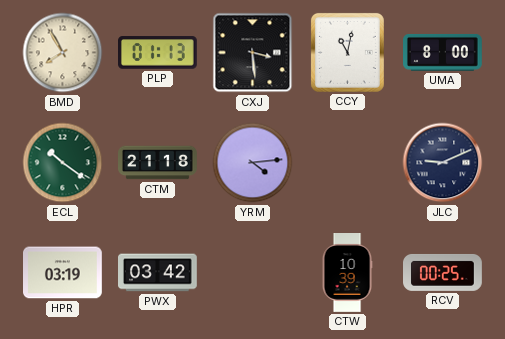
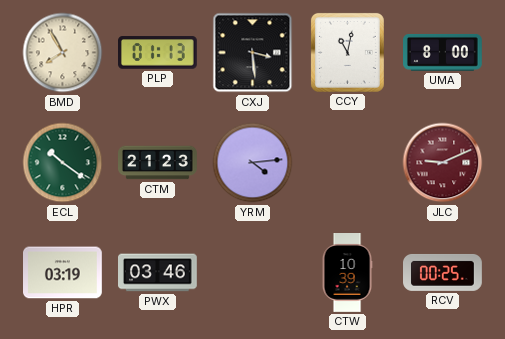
CTM: 21:18 -> 21:23 (158, 163)
JLC dial: navy -> burgundy (443, 163)
PWX: 03:42 -> 03:46 (158, 273)
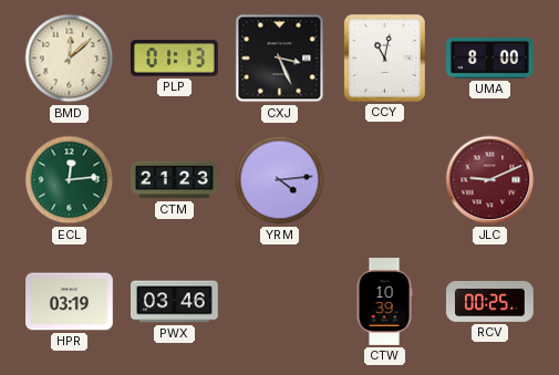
BMD: 7:55 -> 12:08 (70, 59)
CXJ: 3:29 -> 3:26 (280, 59)
ECL: 10:21 -> 12:14 (70, 180)
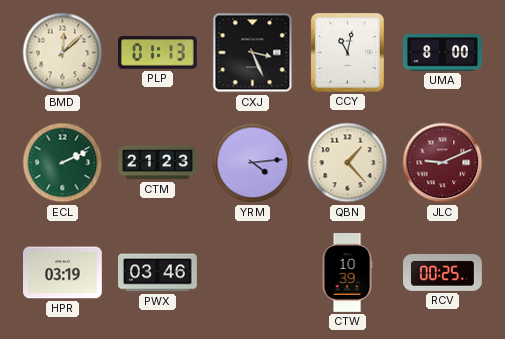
ECL: 12:14 -> 2:11 (63, 163)
QBN: none -> 1:23 (348, 163)
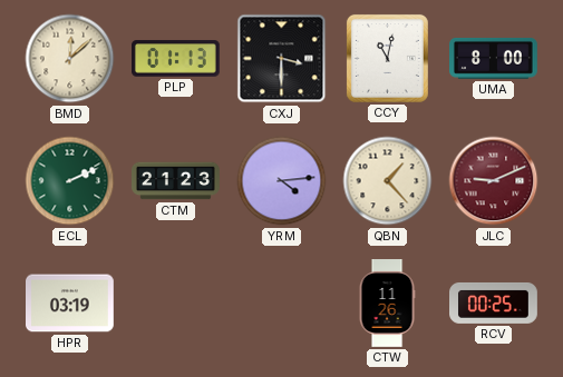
CXJ: 3:26 -> 3:30 (282, 59)
PWX: 03:46 -> none (158, 273)
CTW: 10:39 -> 11:26 (387, 304)
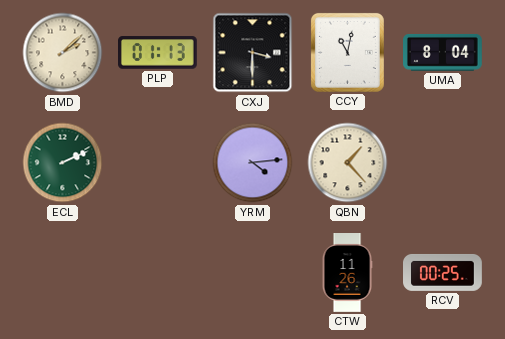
BMD: 12:08 -> 2:08 (63, 53)
UMA: 8:00 -> 8:04 (443, 52)
CTM: 21:23 -> none (176, 181)
JLC: 9:11 -> none (494, 181)
HPR: 03:19 -> none (70, 304)
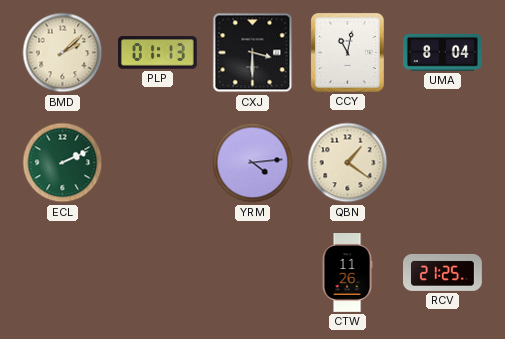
QBN: 1:23 -> 1:21 (348, 163)
RCV: 00:25 -> 21:25 (443, 272)
